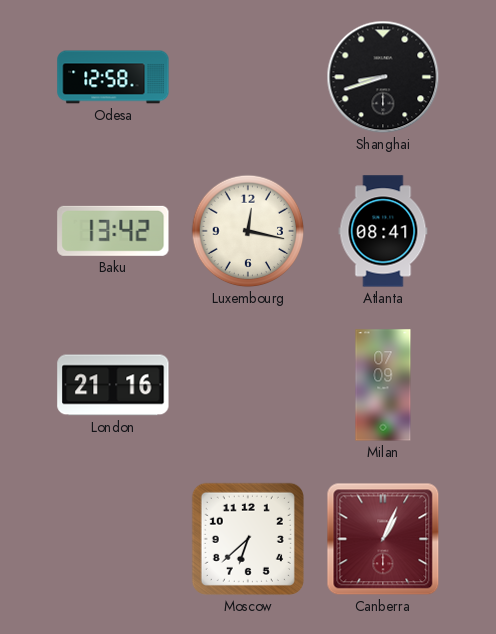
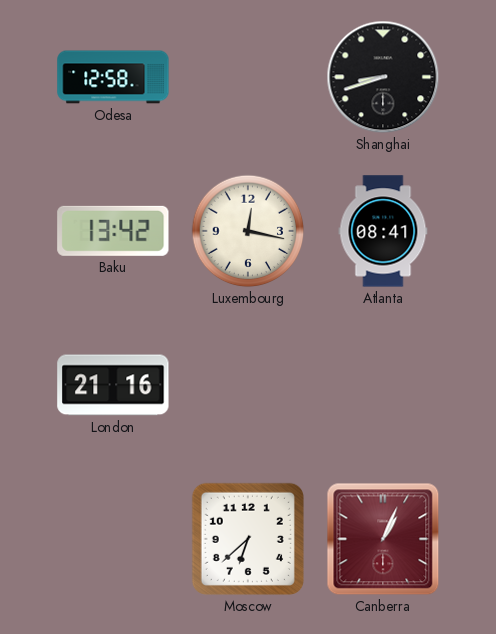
Milan: 07:09 -> none (383, 385)
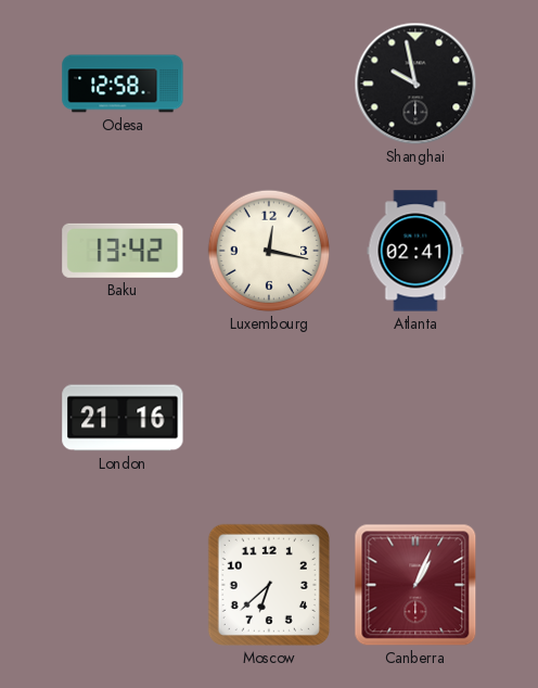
Shanghai: 8:42 -> 9:58 (415, 84)
Atlanta: 08:41 -> 02:41 (415, 251)
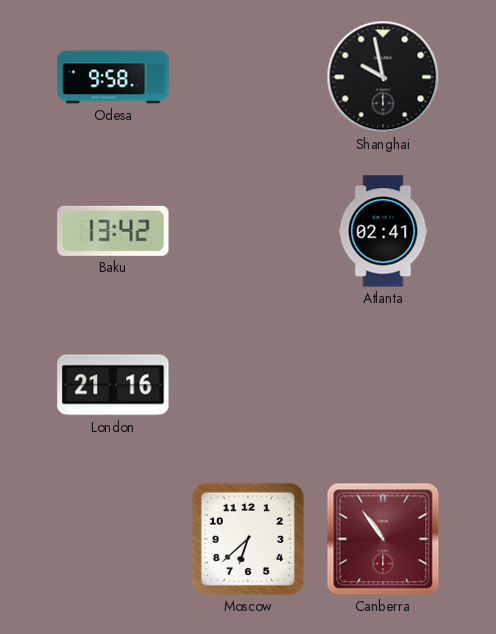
Odesa: 12:58 -> 9:58 (113, 77)
Luxembourg: 12:17 -> none (269, 251)
Canberra: 1:04 -> 10:54 (383, 539)
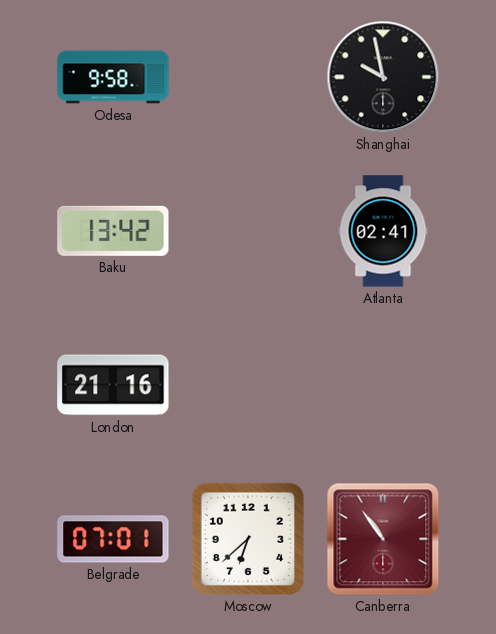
Belgrade: none -> 07:01 (113, 539)
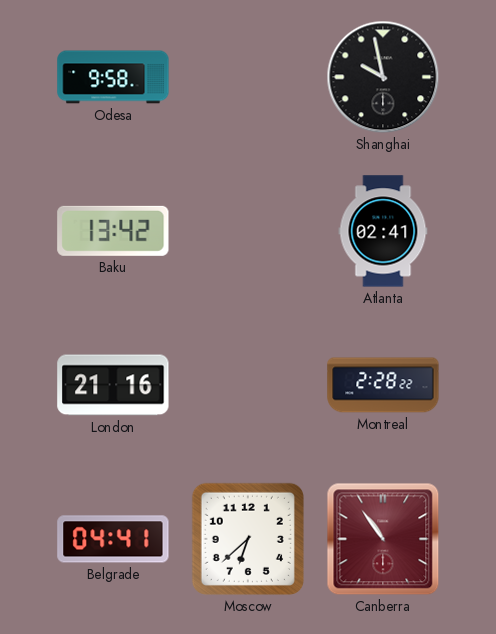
Montreal: none -> 2:28 (383, 385)
Belgrade: 07:01 -> 04:41 (113, 539)
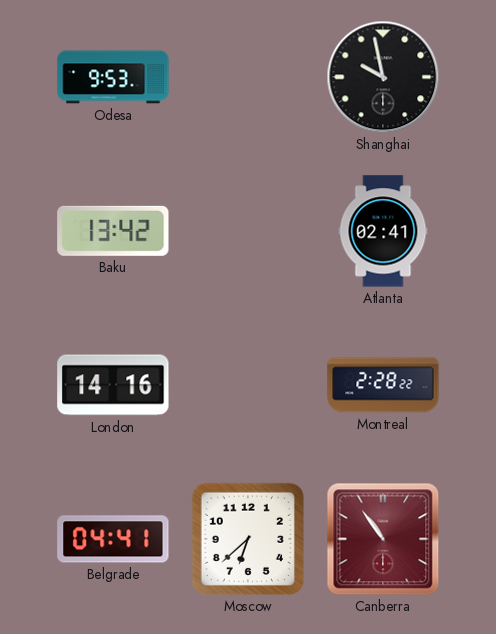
Odesa: 9:58 -> 9:53 (113, 77)
London: 21:16 -> 14:16 (113, 385)
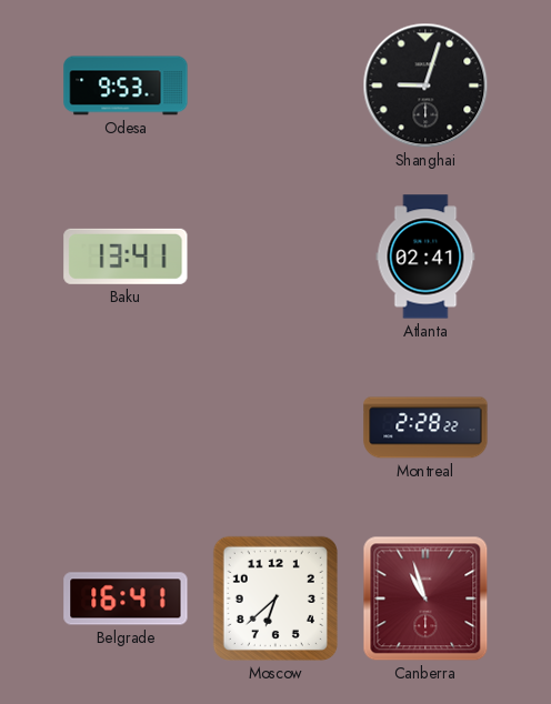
Shanghai: 9:58 -> 9:03 (425, 86)
Baku: 13:42 -> 13:41 (126, 257)
London: 14:16 -> none (113, 385)
Belgrade: 04:41 -> 16:41 (126, 599)
Canberra: 10:54 -> 10:57 (425, 599)
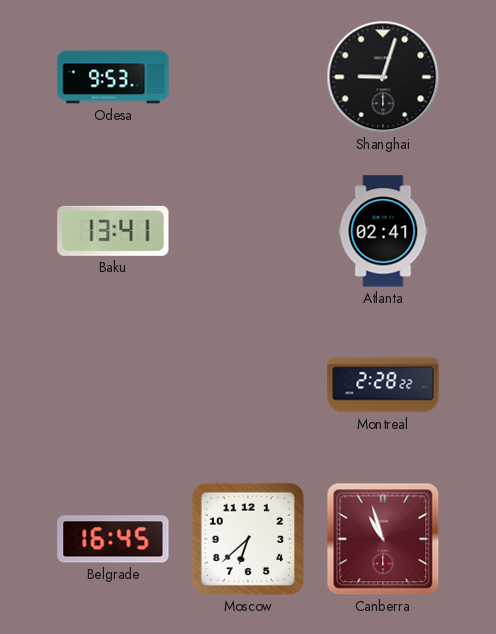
Belgrade: 16:41 -> 16:45 (113, 539)
